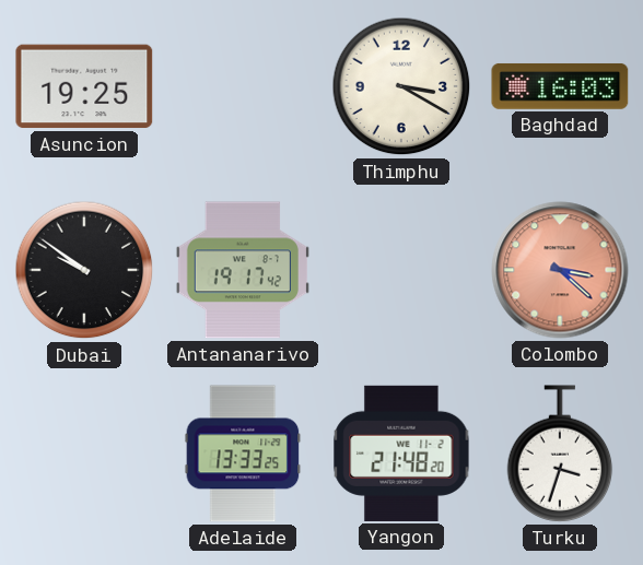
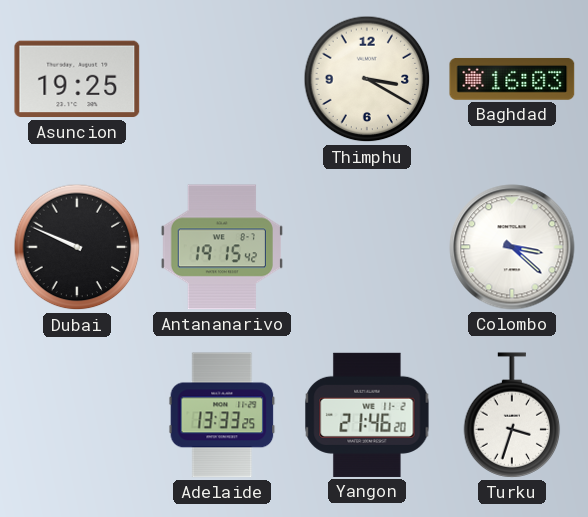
Dubai: 9:51 -> 9:49 (77, 247)
Antananarivo: 19:17 -> 19:15 (222, 247)
Colombo dial: salmon -> white (512, 247)
Yangon: 21:48 -> 21:46 (367, 415)
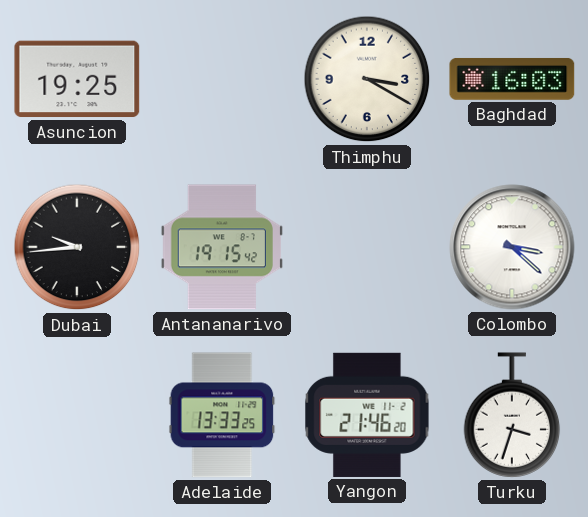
Dubai: 9:49 -> 9:44 (77, 247)
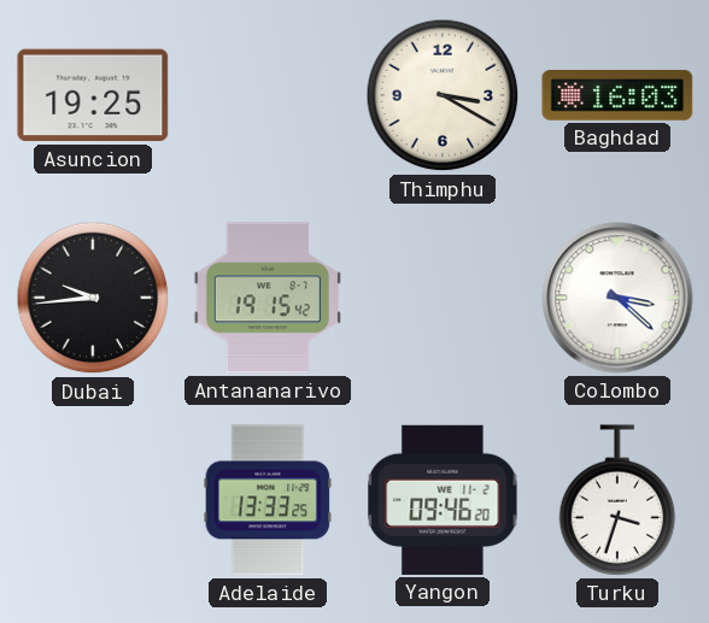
Yangon: 21:46 -> 09:46 (443, 500)
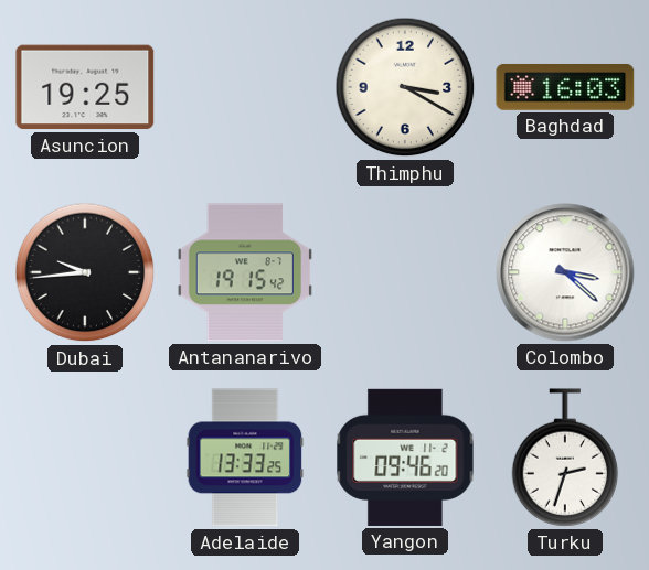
Turku: 3:33 -> 2:33 (565, 458)
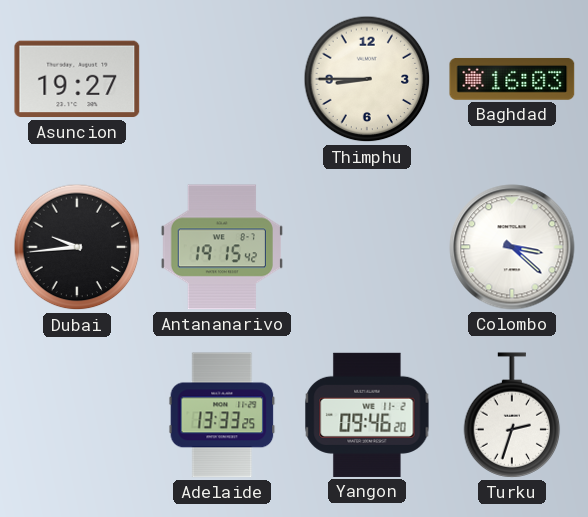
Asuncion: 19:25 -> 19:27 (77, 79)
Thimphu: 3:20 -> 8:45 (367, 79)
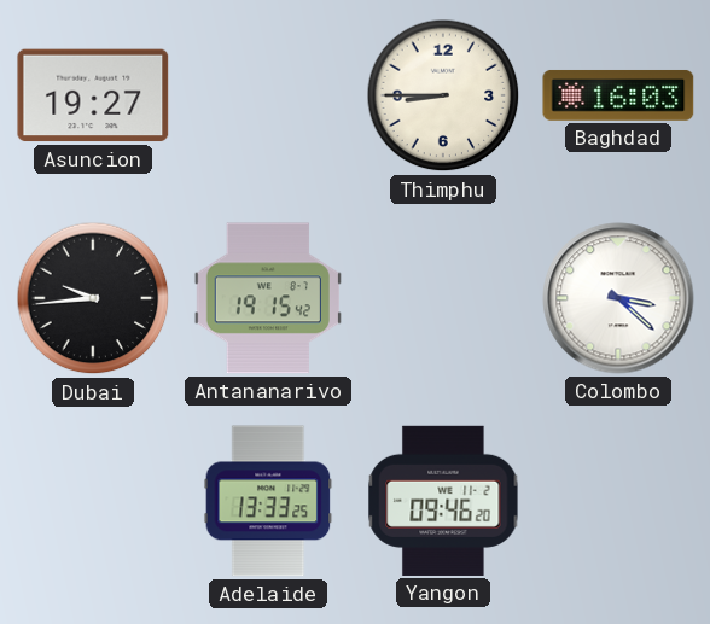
Turku: 2:33 -> none (512, 415)
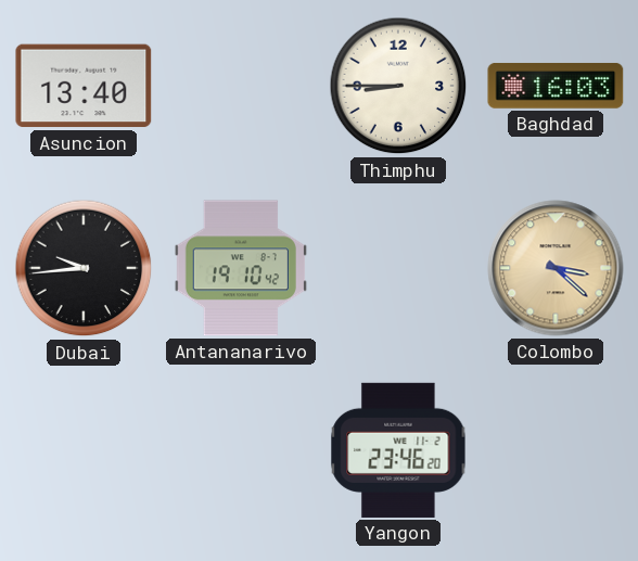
Asuncion: 19:27 -> 13:40 (84, 86)
Antananarivo: 19:15 -> 19:10 (241, 268)
Colombo dial: white -> champagne (556, 268)
Adelaide: 13:33 -> none (268, 501)
Yangon: 09:46 -> 23:46 (398, 450)
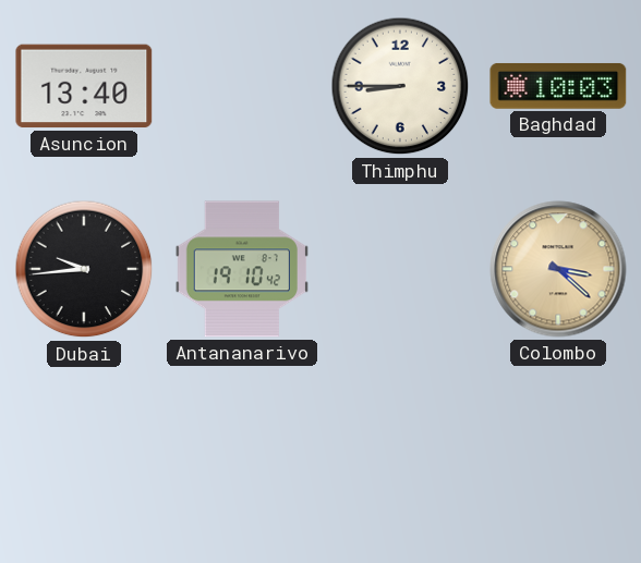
Baghdad: 16:03 -> 10:03 (558, 86)
Yangon: 23:46 -> none (398, 450)
